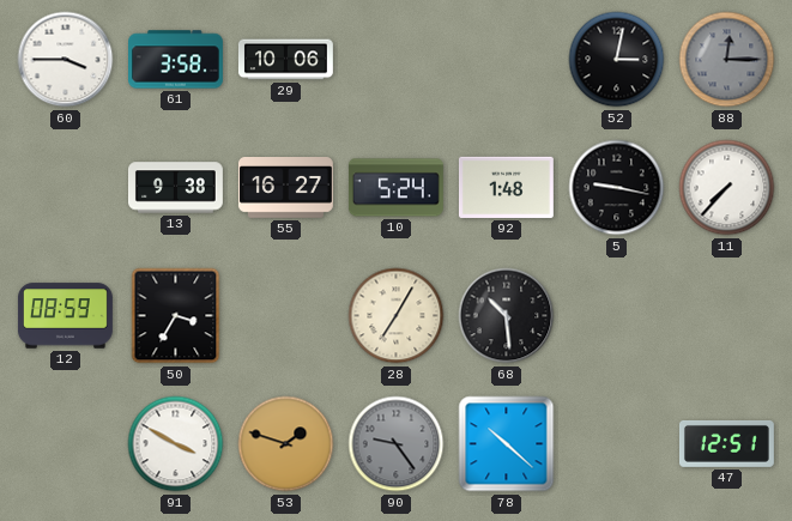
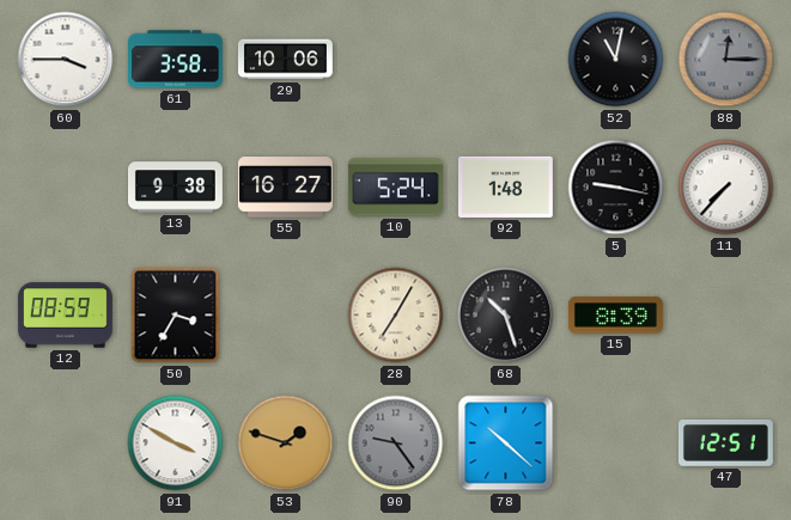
52: 3:02 -> 11:02 (616, 60)
68: 10:29 -> 10:27 (506, 316)
15: none -> 8:39 (615, 316)
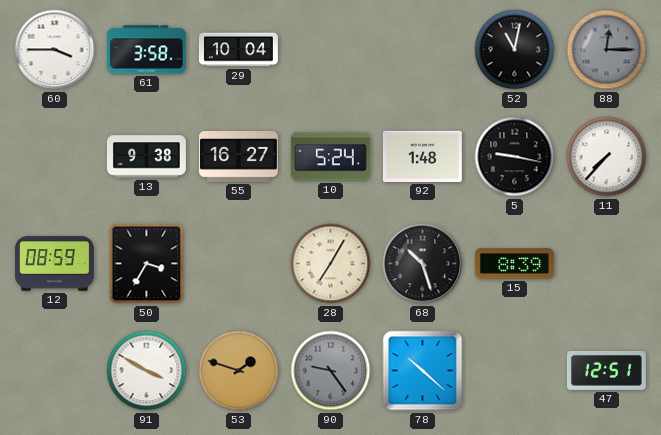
29: 10:06 -> 10:04 (238, 50)
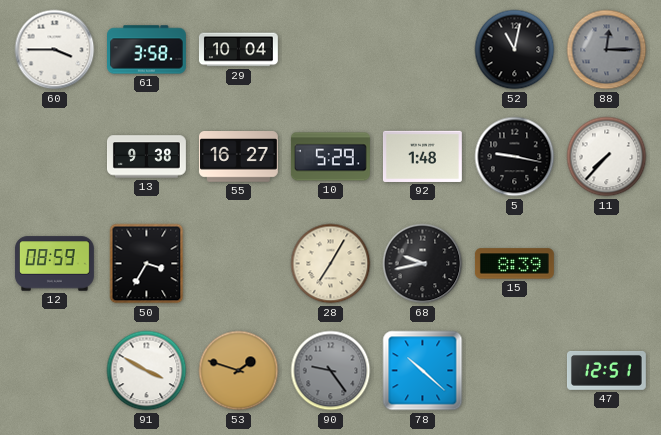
10: 5:24 -> 5:29 (330, 157)
68: 10:27 -> 9:43 (423, 264)
